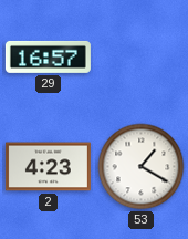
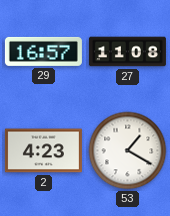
27: none -> 11:08 (127, 52)
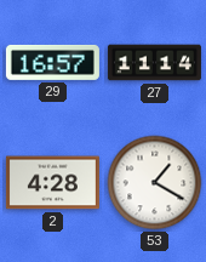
27: 11:08 -> 11:14 (154, 63)
2: 4:23 -> 4:28 (52, 183)
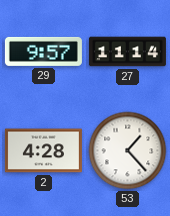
29: 16:57 -> 9:57 (43, 51)
53: 1:20 -> 1:23 (128, 151)
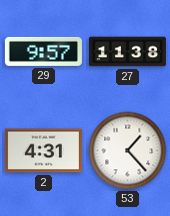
27: 11:14 -> 11:38 (127, 52)
2: 4:28 -> 4:31 (43, 151)
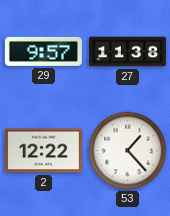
2: 4:31 -> 12:22 (43, 151)
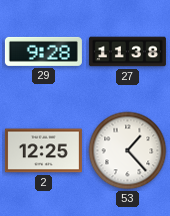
29: 9:57 -> 9:28 (43, 51)
2: 12:22 -> 12:25 (43, 151)
